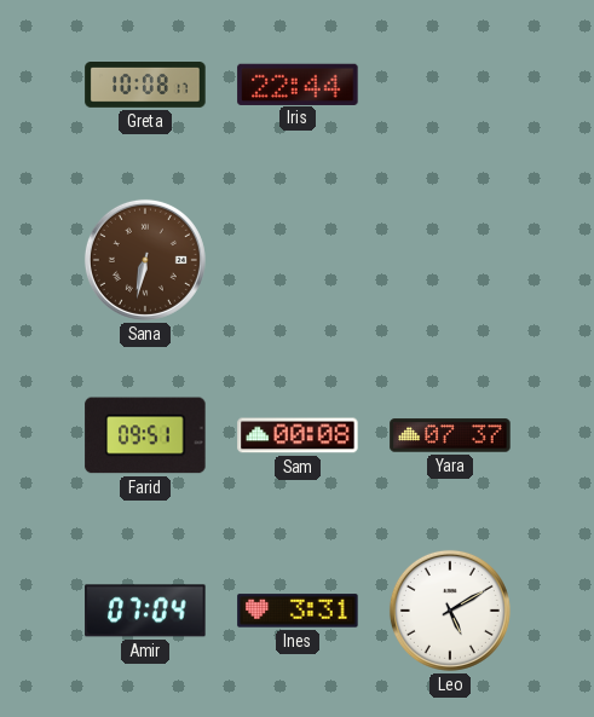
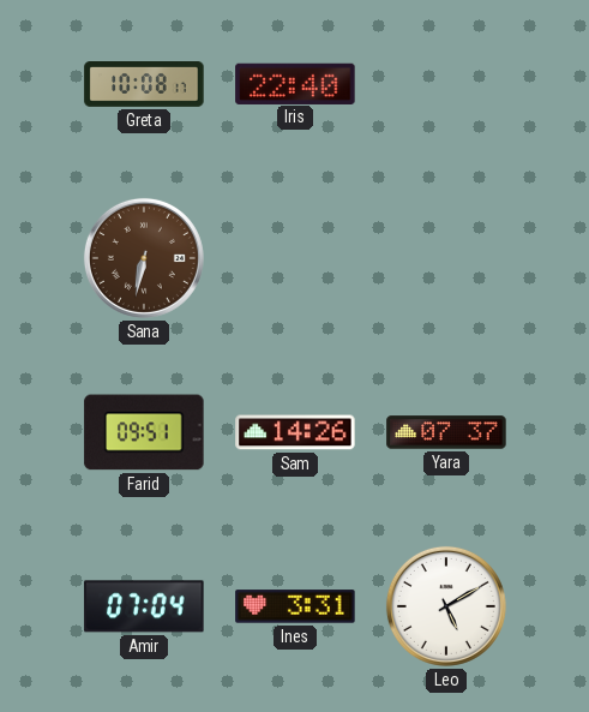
Iris: 22:44 -> 22:40 (295, 83)
Sam: 00:08 -> 14:26 (295, 432)
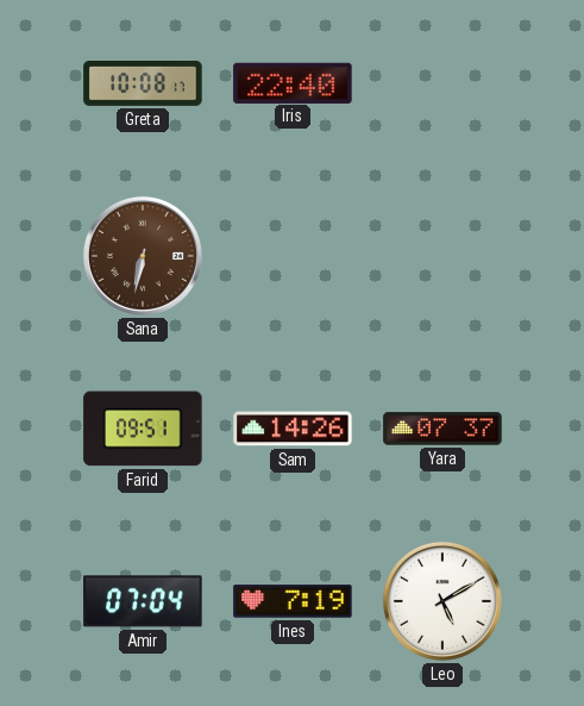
Ines: 3:31 -> 7:19 (293, 601)
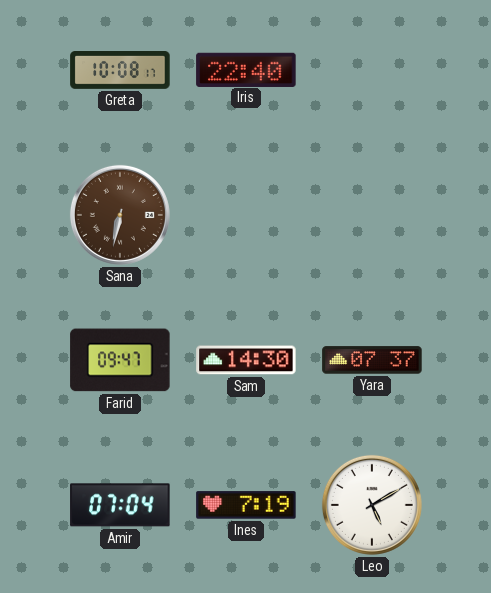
Farid: 09:51 -> 09:47 (120, 360)
Sam: 14:26 -> 14:30 (246, 360)
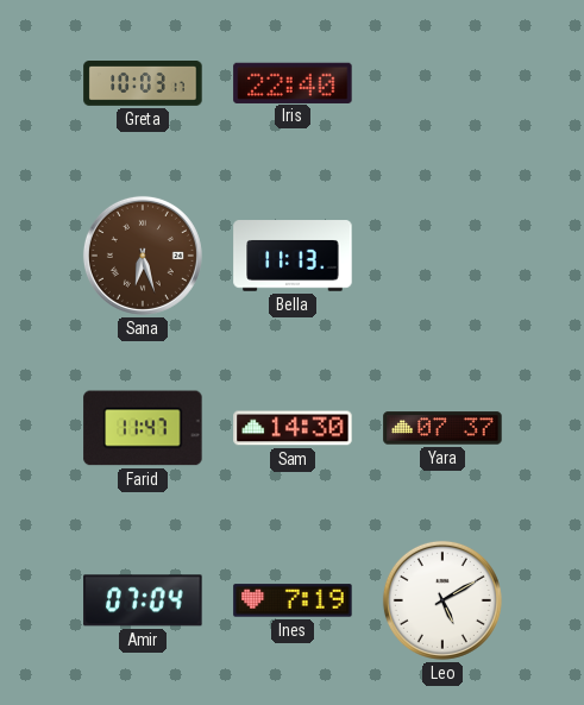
Greta: 10:08 -> 10:03 (143, 84)
Sana: 6:32 -> 6:27 (143, 256)
Bella: none -> 11:13 (293, 256)
Farid: 09:47 -> 11:47 (143, 428)
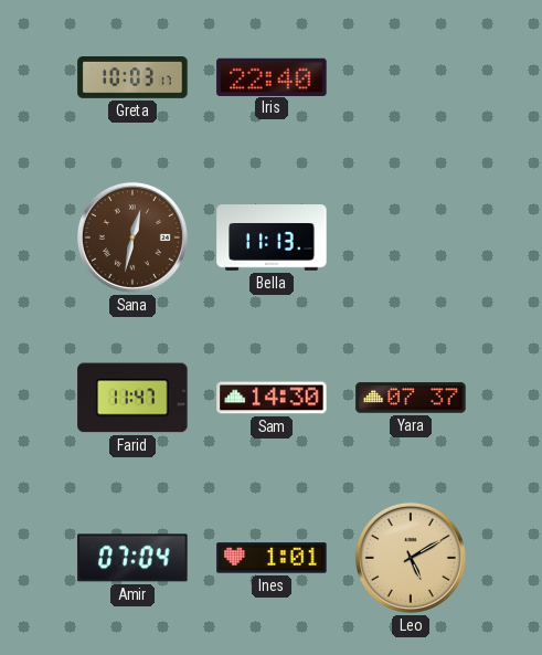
Sana: 6:27 -> 12:32 (132, 237)
Ines: 7:19 -> 1:01 (272, 558)
Leo dial: white -> champagne (411, 558)
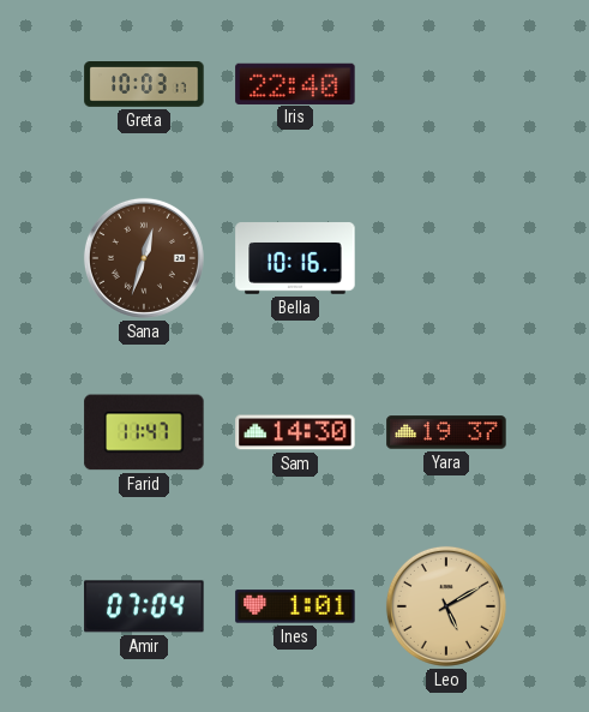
Sana: 12:32 -> 12:33 (144, 258)
Bella: 11:13 -> 10:16 (295, 258)
Yara: 07:37 -> 19:37 (446, 432)
